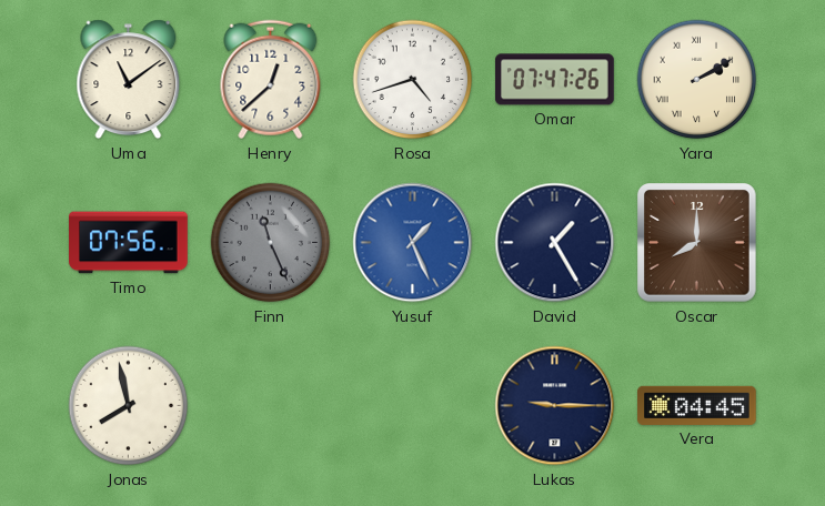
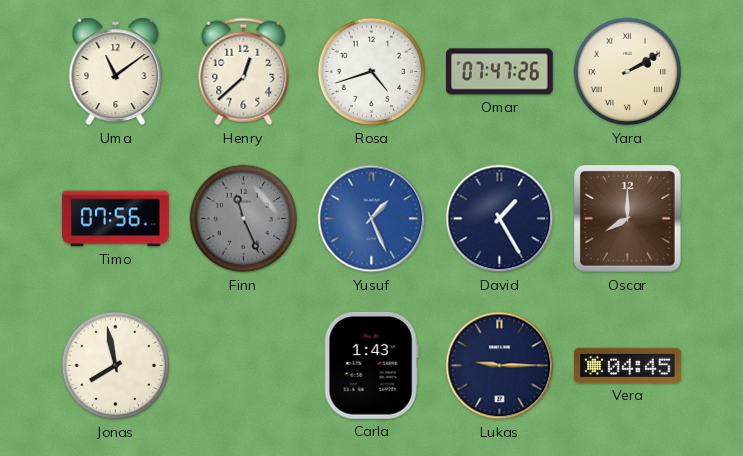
Carla: none -> 1:43 (371, 365)
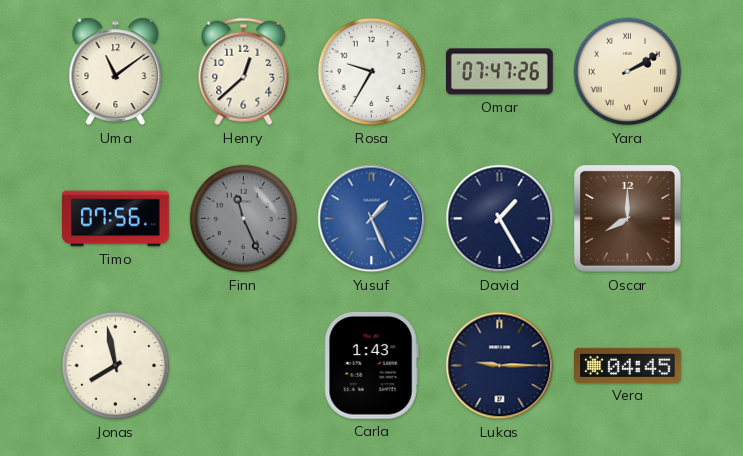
Rosa: 4:42 -> 9:35 (372, 72)
